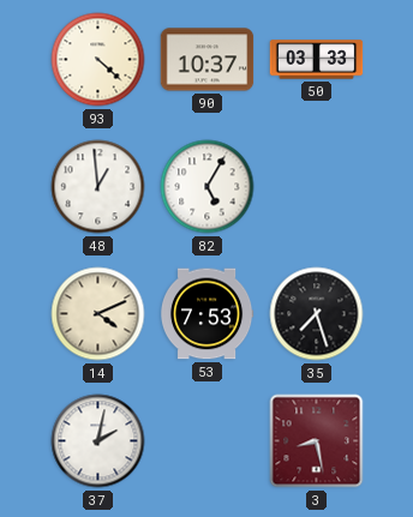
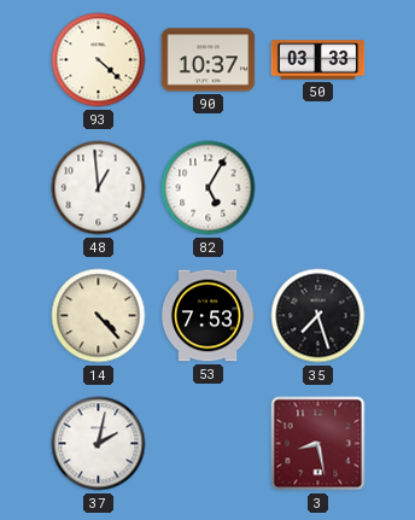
14: 4:11 -> 4:23 (99, 316)
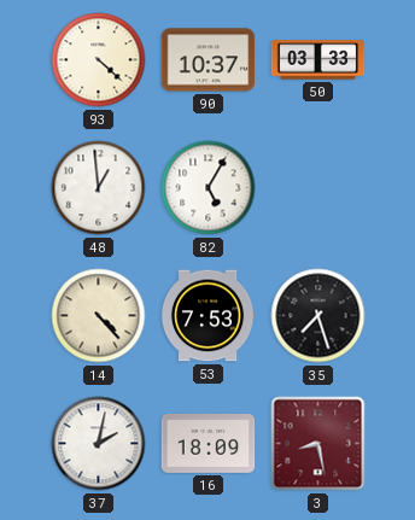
16: none -> 18:09 (209, 444)
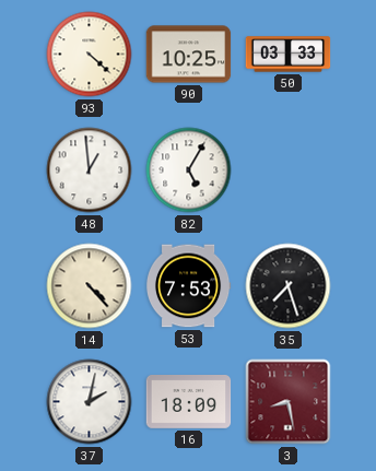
90: 10:37 -> 10:25 (189, 55)
